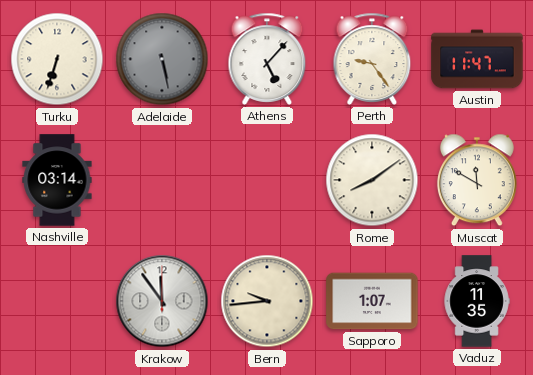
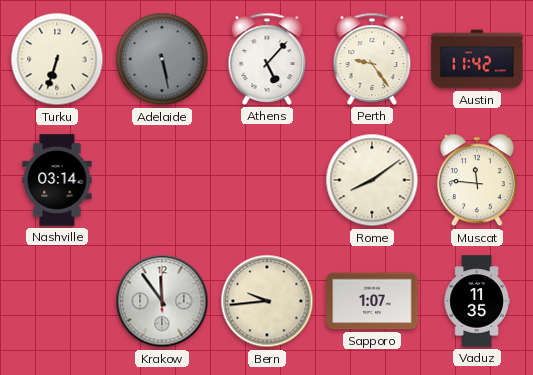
Austin: 11:47 -> 11:42 (477, 59)
Muscat: 11:50 -> 11:46 (477, 180)
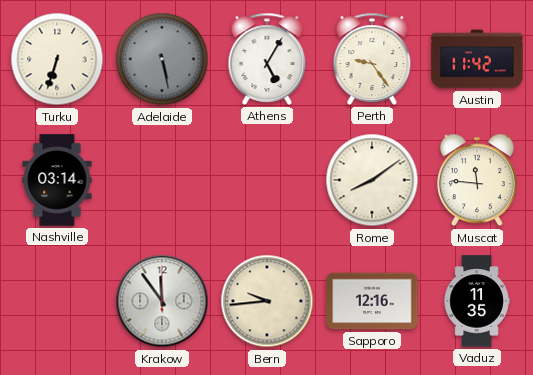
Athens: 5:07 -> 5:05 (267, 59)
Sapporo: 1:07 -> 12:16 (372, 301)
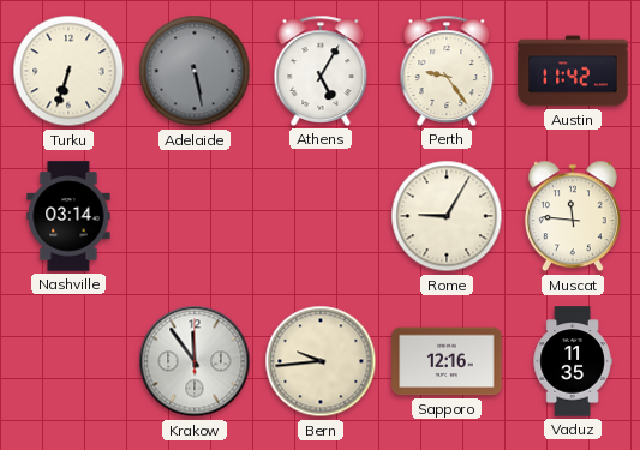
Rome: 8:09 -> 9:05 (447, 216)
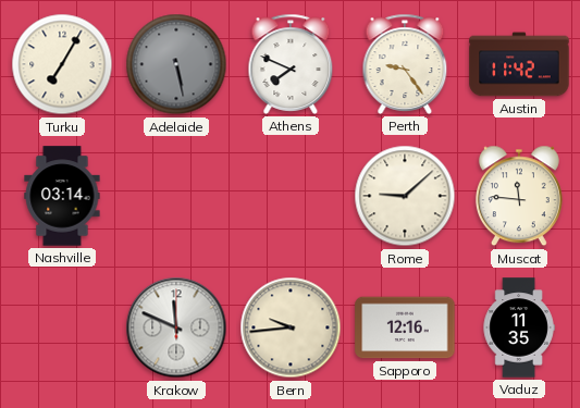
Turku: 6:33 -> 7:05 (62, 64)
Athens: 5:05 -> 7:49 (291, 64)
Rome: 9:05 -> 9:08 (405, 196)
Krakow: 11:54 -> 11:49 (176, 327)
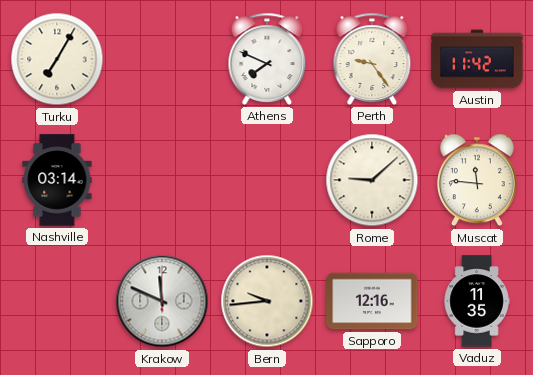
Adelaide: 5:28 -> none (176, 64)
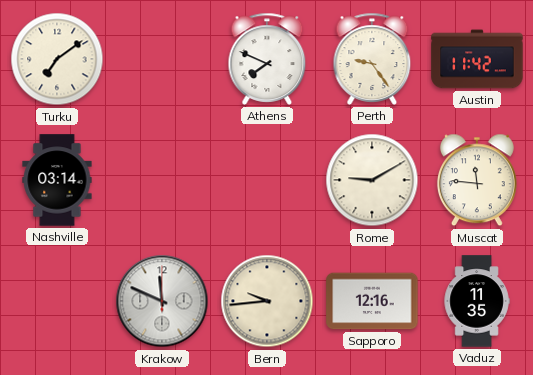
Turku: 7:05 -> 7:09 (57, 59)
Rome: 9:08 -> 9:10 (372, 180)
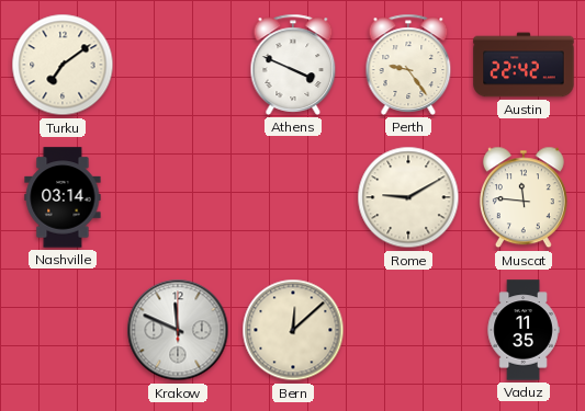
Athens: 7:49 -> 3:49 (293, 65)
Austin: 11:42 -> 22:42 (524, 65)
Bern: 9:44 -> 12:08 (293, 330)
Sapporo: 12:16 -> none (372, 301)
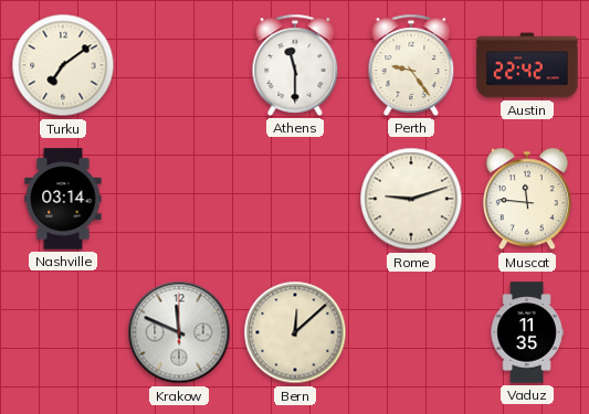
Athens: 3:49 -> 11:30 (295, 65)
Rome: 9:10 -> 9:12 (411, 199)
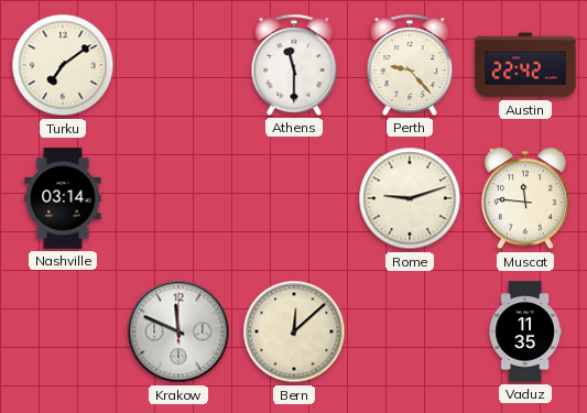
Perth: 9:24 -> 9:23 (410, 65)
